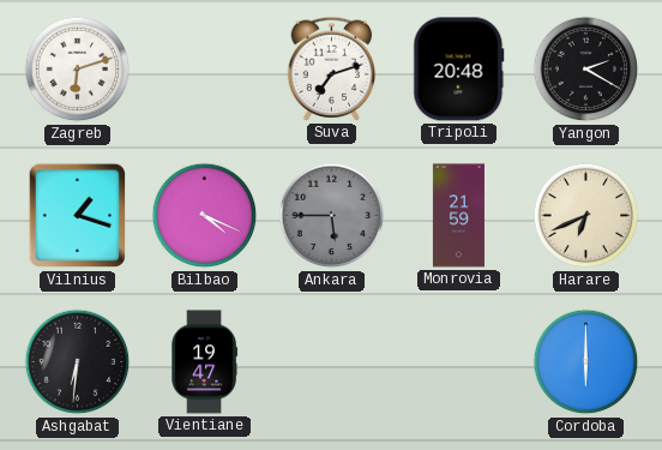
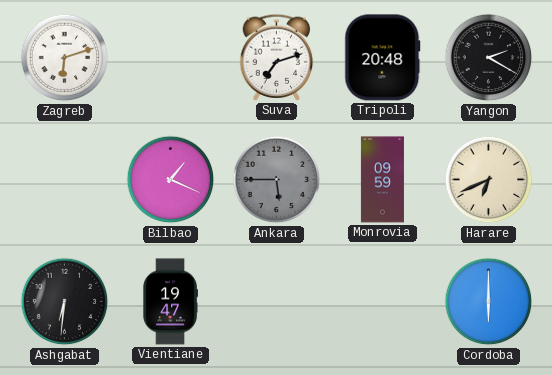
Vilnius: 1:18 -> none (77, 216)
Bilbao: 4:19 -> 1:19 (171, 180)
Monrovia: 21:59 -> 09:59 (382, 180)
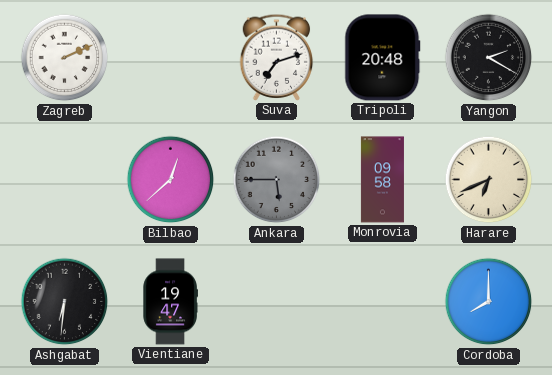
Zagreb: 6:12 -> 2:11 (65, 58)
Bilbao: 1:19 -> 12:38 (171, 180)
Monrovia: 09:59 -> 09:58 (382, 180)
Cordoba: 6:00 -> 8:00 (489, 302)
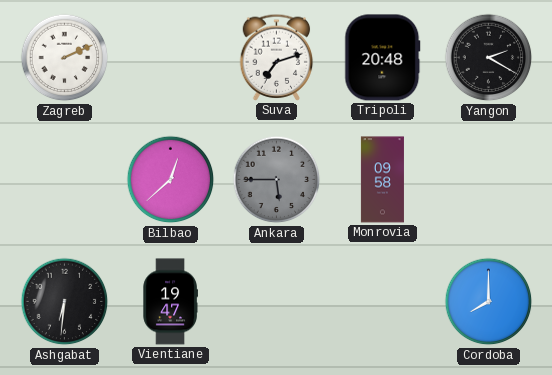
Harare: 6:41 -> none (489, 180)
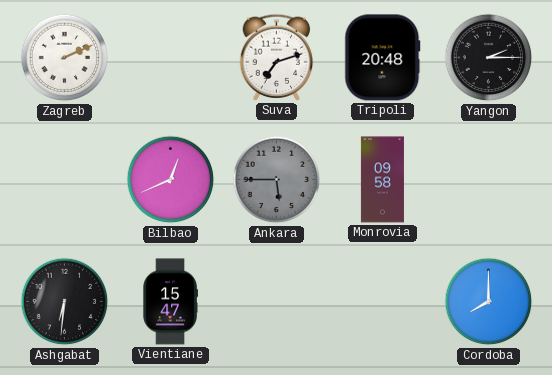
Yangon: 2:20 -> 2:15 (489, 58)
Bilbao: 12:38 -> 12:41 (171, 180)
Vientiane: 19:47 -> 15:47 (170, 302)
